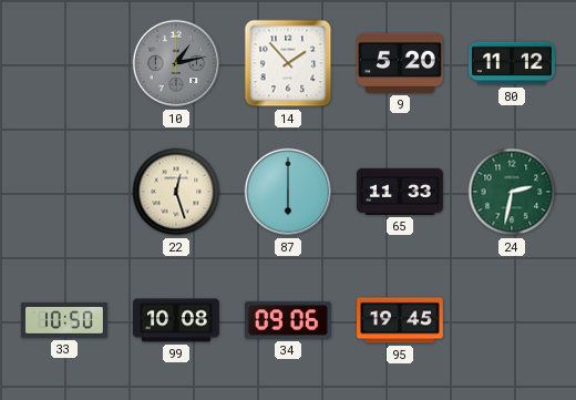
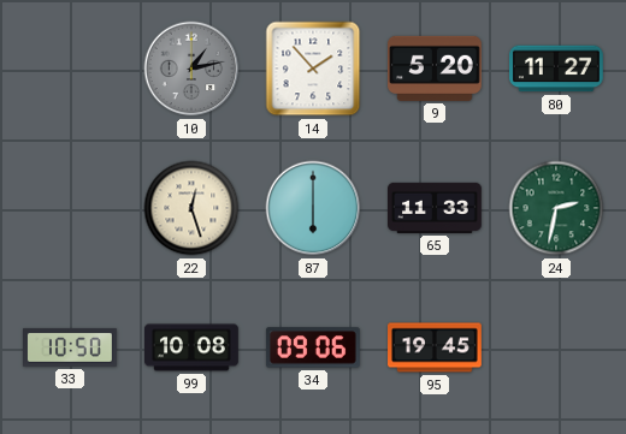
80: 11:12 -> 11:27 (557, 69)
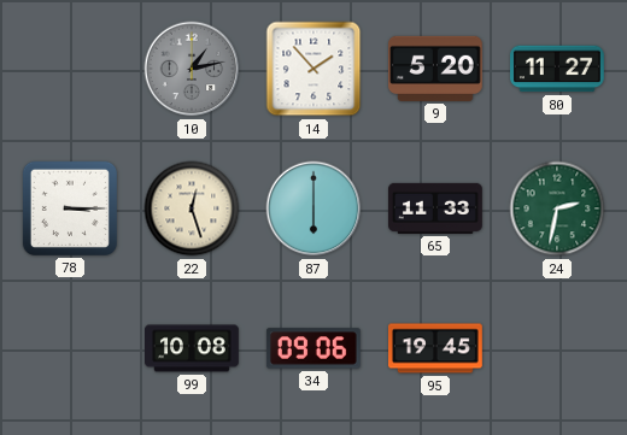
78: none -> 3:15 (70, 208)
33: 10:50 -> none (71, 347)
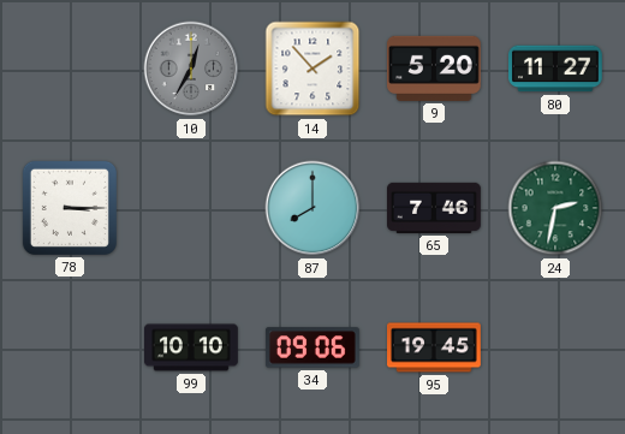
10: 1:13 -> 12:35 (191, 69)
22: 12:27 -> none (192, 208)
87: 6:00 -> 8:00 (312, 208)
65: 11:33 -> 7:46 (435, 208)
99: 10:08 -> 10:10 (192, 347)
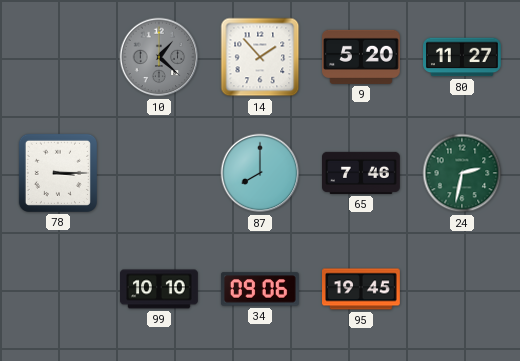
10: 12:35 -> 1:22 (159, 57)
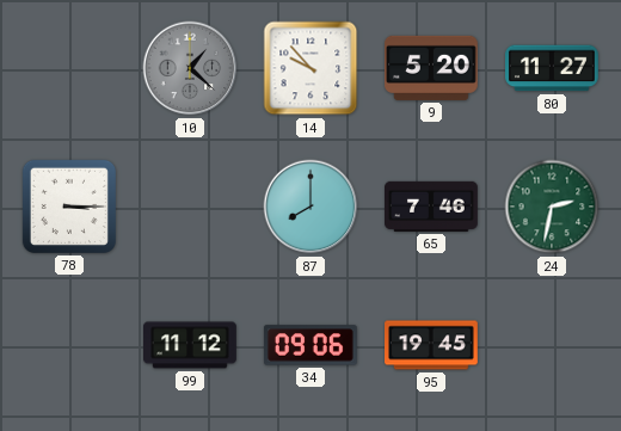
14: 1:53 -> 9:53 (310, 68)
99: 10:10 -> 11:12 (191, 345)
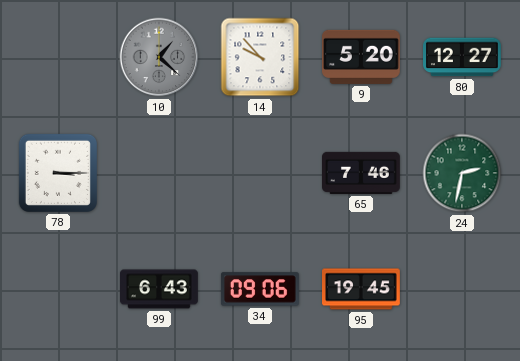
80: 11:27 -> 12:27 (463, 57)
87: 8:00 -> none (310, 207)
99: 11:12 -> 6:43 (160, 289)
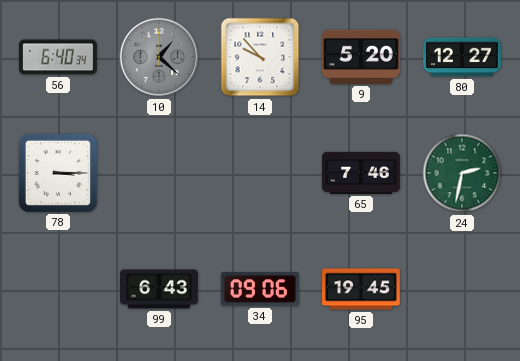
56: none -> 6:40 (59, 57)
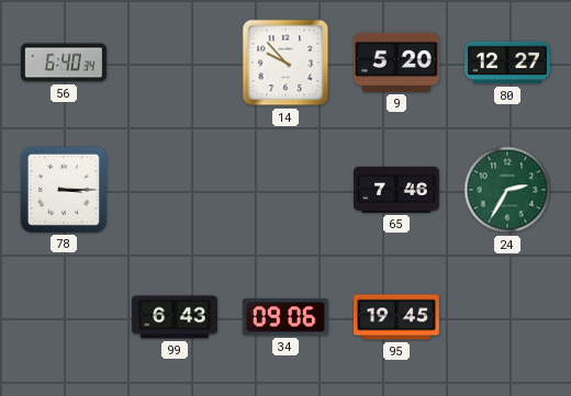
10: 1:22 -> none (159, 57)
24: 2:32 -> 2:35 (507, 190)
